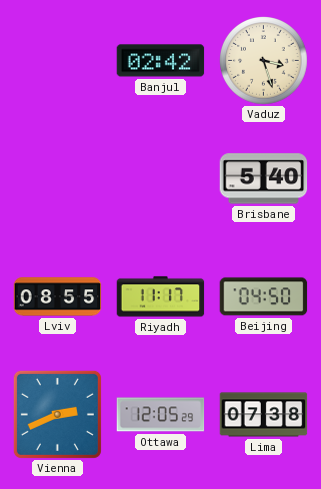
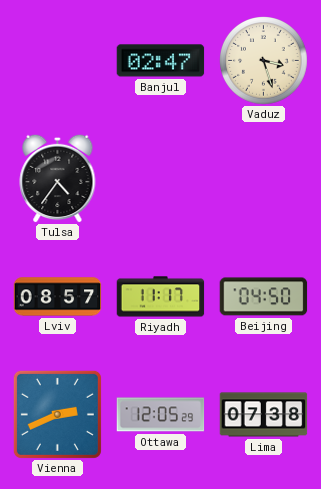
Banjul: 02:42 -> 02:47 (161, 61)
Tulsa: none -> 4:36 (58, 178)
Brisbane: 5:40 -> none (264, 179)
Lviv: 08:55 -> 08:57 (58, 297)
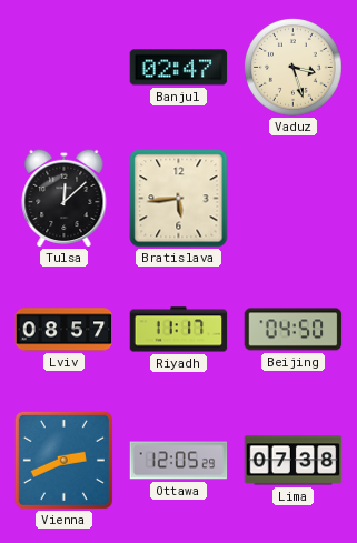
Tulsa: 4:36 -> 12:08 (65, 198)
Bratislava: none -> 5:44 (179, 199)
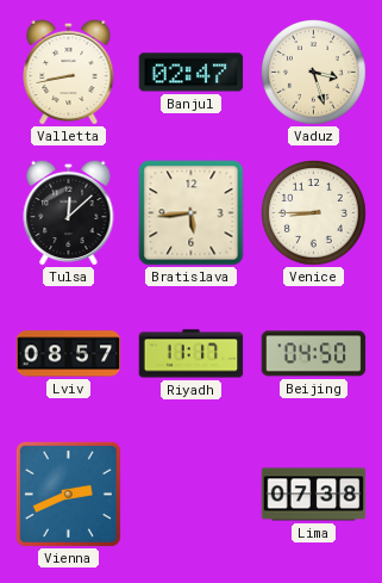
Valletta: none -> 8:43 (69, 72)
Venice: none -> 8:45 (314, 213)
Ottawa: 12:05 -> none (179, 461)
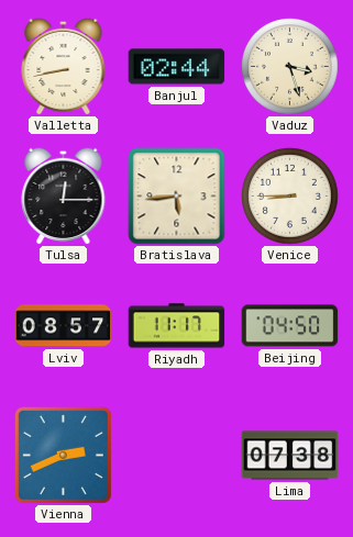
Banjul: 02:47 -> 02:44 (177, 67)
Tulsa: 12:08 -> 12:15 (64, 195)
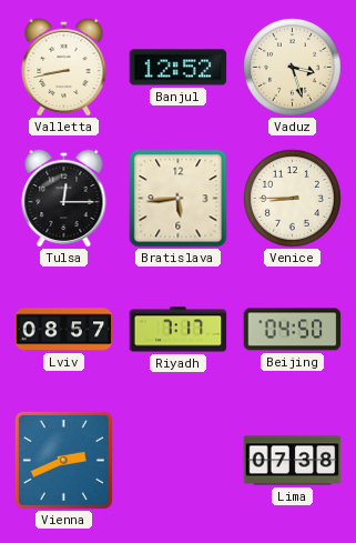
Banjul: 02:44 -> 12:52 (179, 68)
Riyadh: 11:17 -> 7:17 (179, 330)
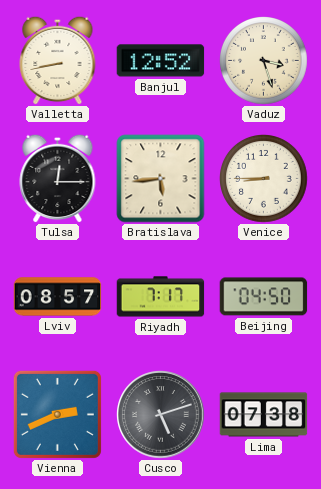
Cusco: none -> 5:12 (161, 415)
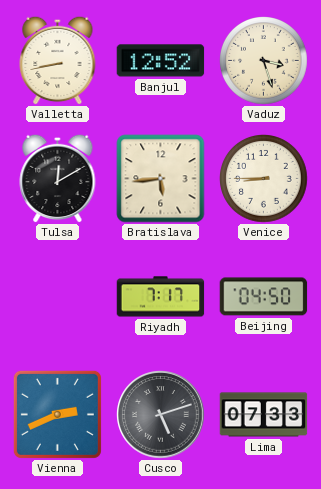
Tulsa: 12:15 -> 12:10 (58, 178)
Lviv: 08:57 -> none (58, 297)
Lima: 07:38 -> 07:33 (264, 415)
